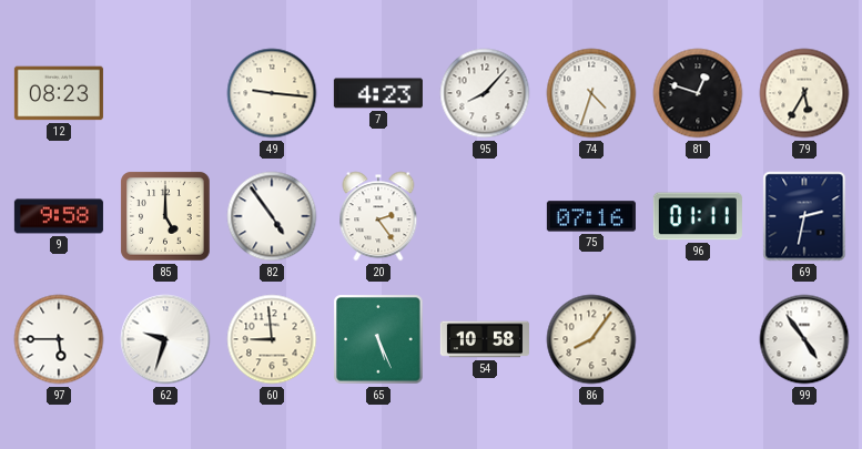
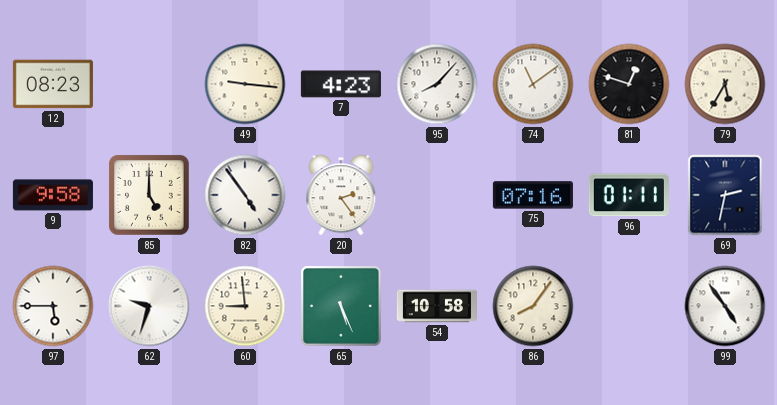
74: 4:33 -> 11:09 (533, 84)
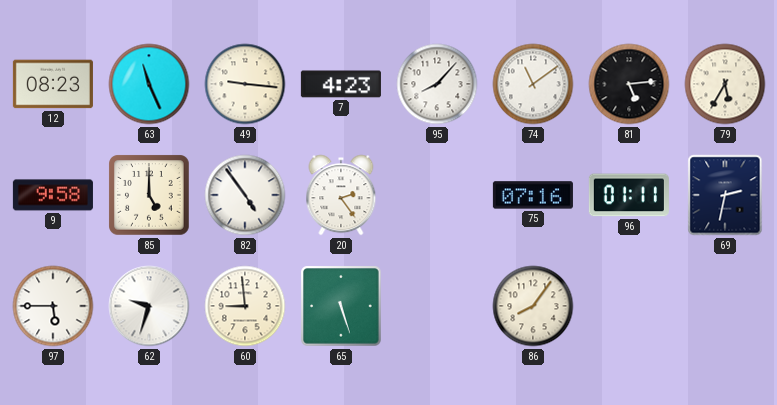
63: none -> 11:26 (149, 84)
81: 12:48 -> 5:14 (629, 84)
65: 5:26 -> 5:27 (341, 306)
54: 10:58 -> none (437, 306)
99: 4:54 -> none (725, 306)
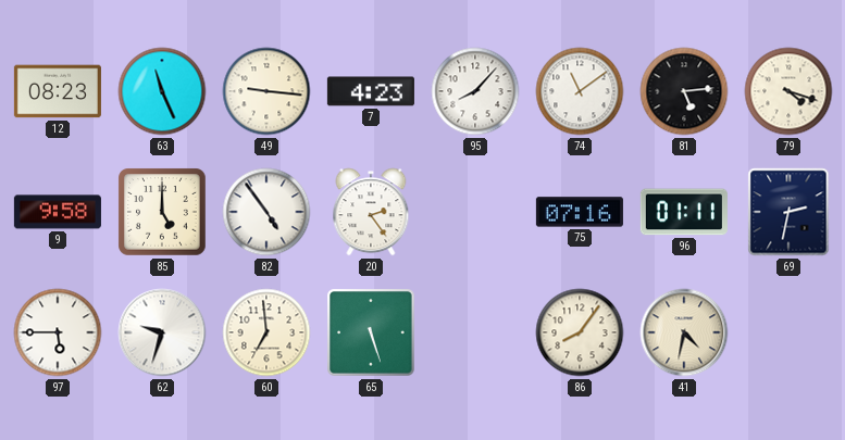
79: 5:35 -> 4:18 (788, 91)
60: 8:59 -> 6:59 (266, 332)
41: none -> 4:32 (684, 332)
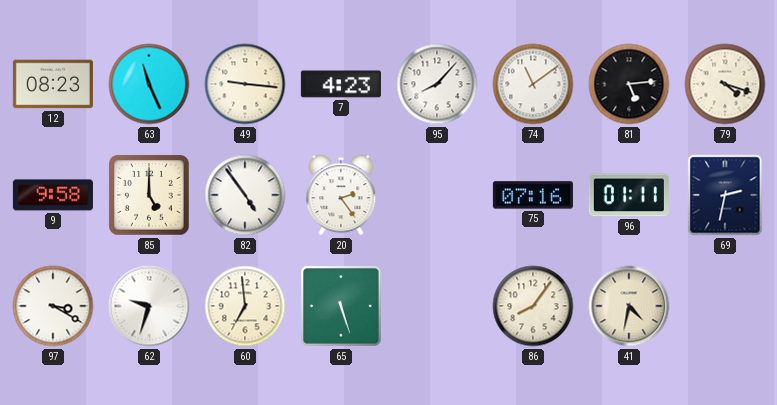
97: 5:45 -> 3:20 (53, 306)
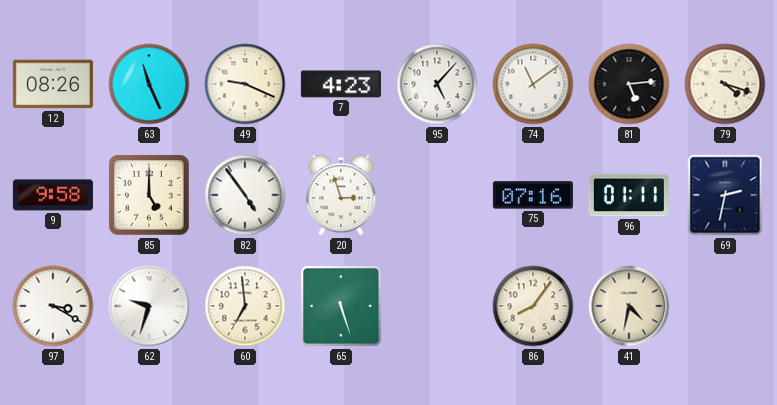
12: 08:23 -> 08:26 (53, 84)
49: 9:16 -> 9:19 (245, 84)
95: 8:07 -> 5:07 (437, 84)
20: 2:24 -> 2:57 (341, 195)
